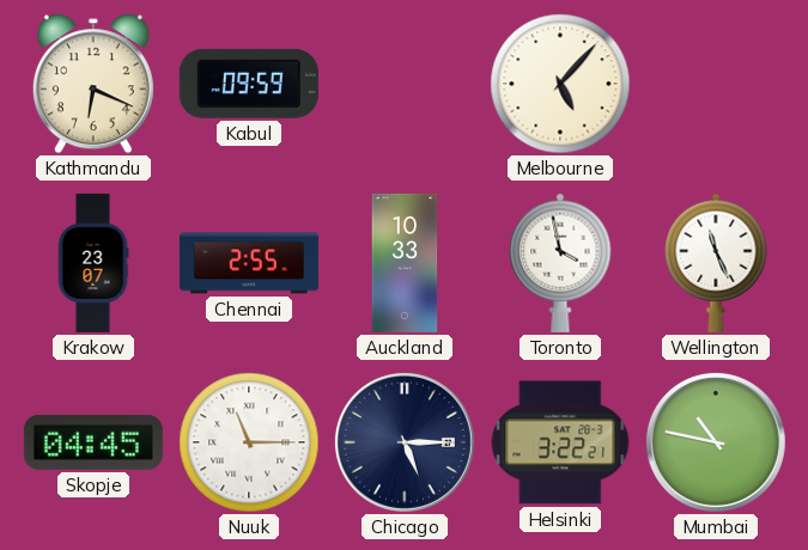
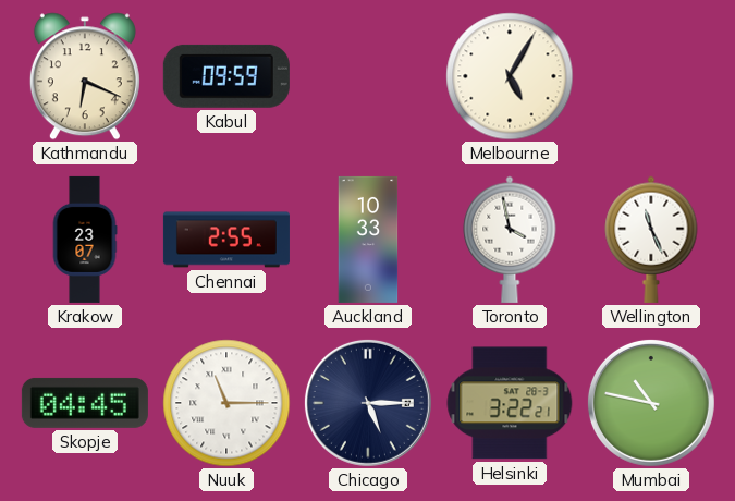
Melbourne: 5:07 -> 5:05 (510, 76)
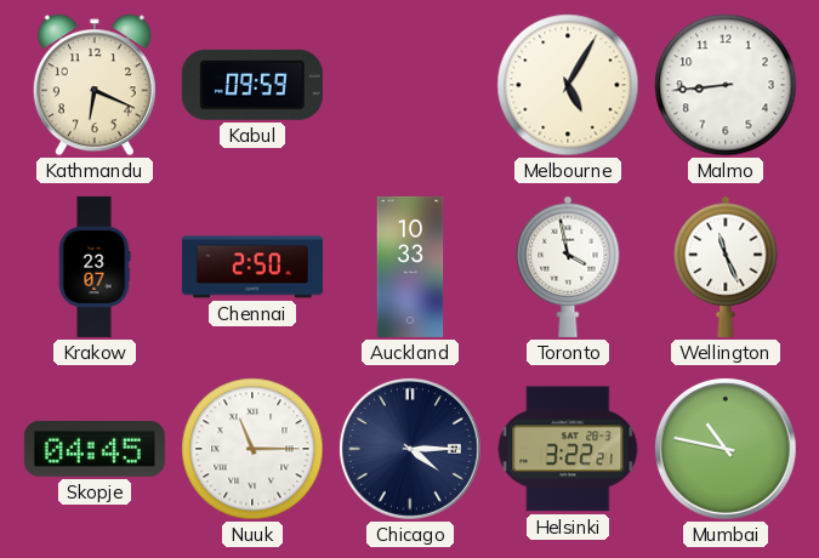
Malmo: none -> 8:44 (726, 85)
Chennai: 2:55 -> 2:50 (252, 267)
Chicago: 5:15 -> 4:15 (410, 449)
